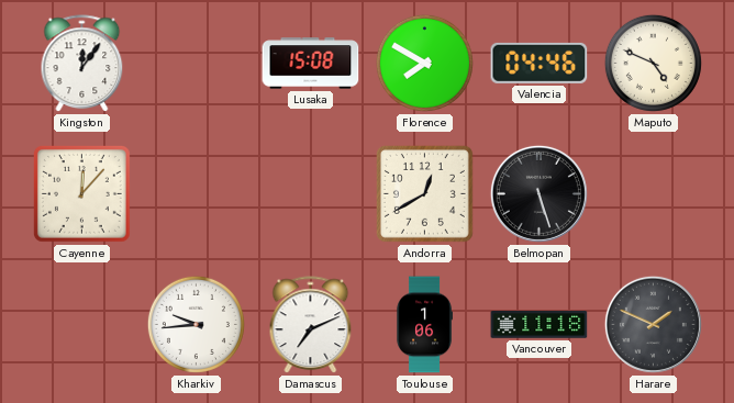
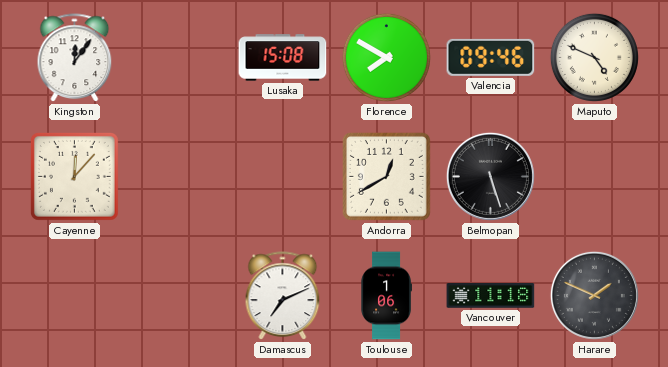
Valencia: 04:46 -> 09:46 (491, 57)
Kharkiv: 9:44 -> none (196, 324)
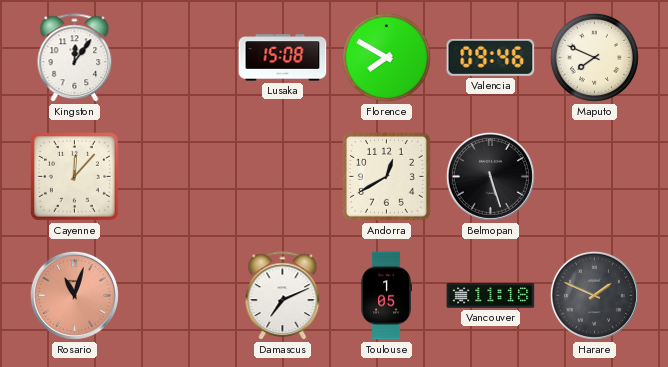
Maputo: 4:49 -> 7:49 (594, 57)
Rosario: none -> 11:03 (74, 295)
Toulouse: 1:06 -> 1:05 (386, 296)
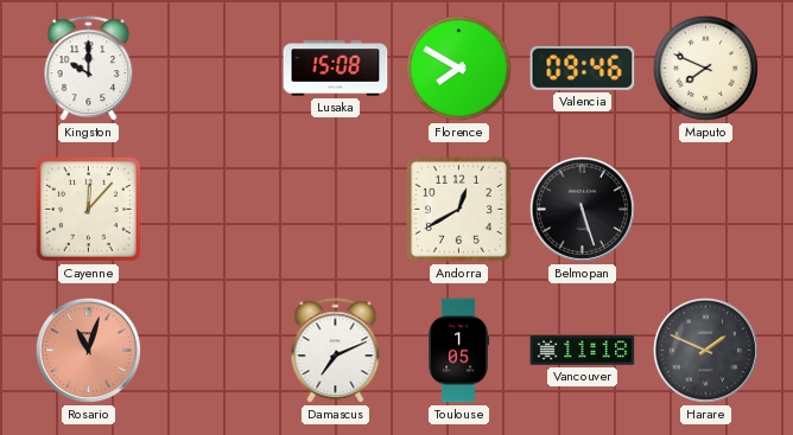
Kingston: 12:06 -> 10:00 (89, 69)
